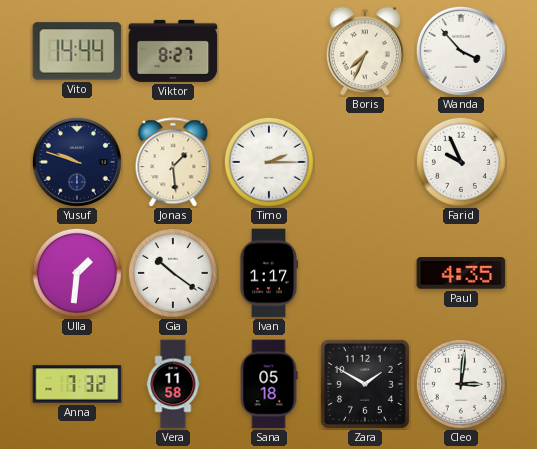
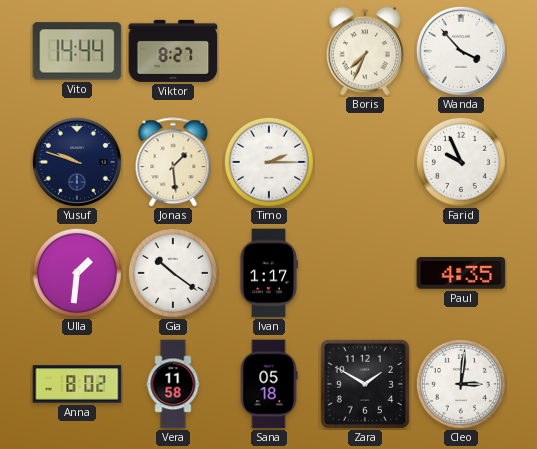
Anna: 7:32 -> 8:02 (77, 384)
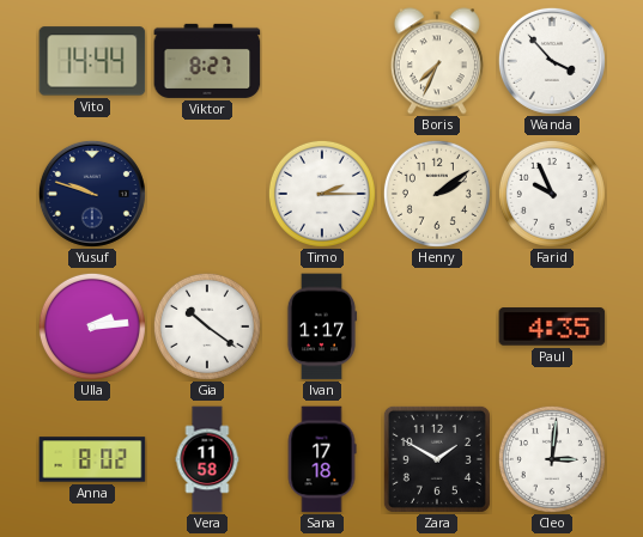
Jonas: 1:29 -> none (173, 162)
Henry: none -> 2:09 (437, 194)
Ulla: 1:31 -> 2:14 (92, 327)
Sana: 05:18 -> 17:18 (322, 459)
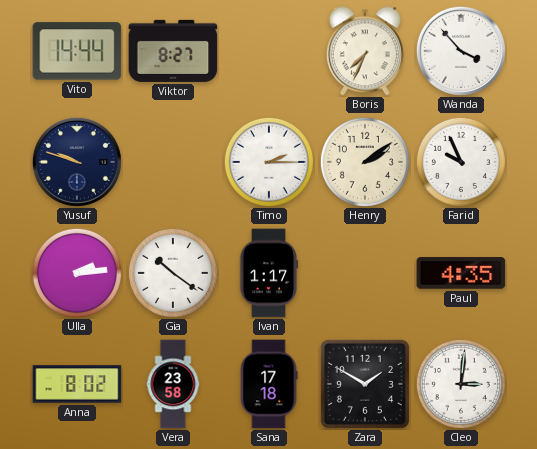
Vera: 11:58 -> 23:58 (173, 384)
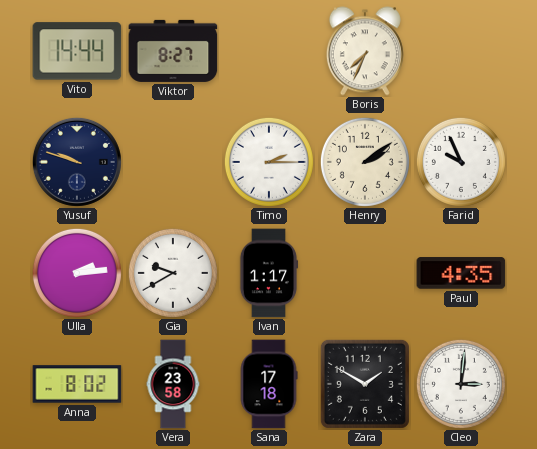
Wanda: 3:53 -> none (461, 51)
Gia: 10:21 -> 9:40 (173, 273)
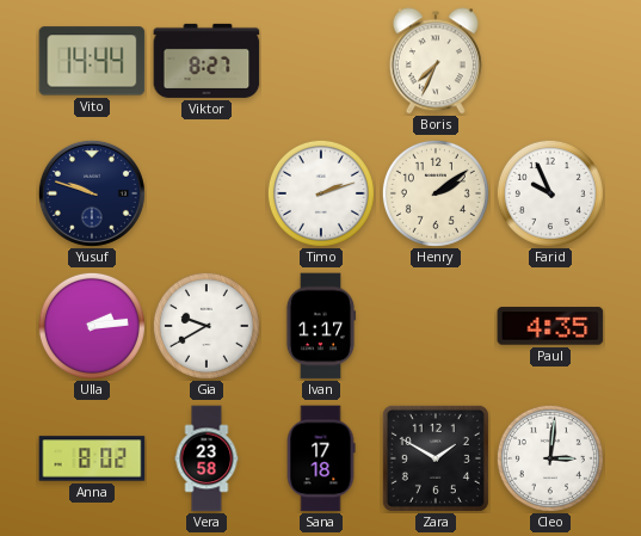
Timo: 2:15 -> 2:12 (321, 193)
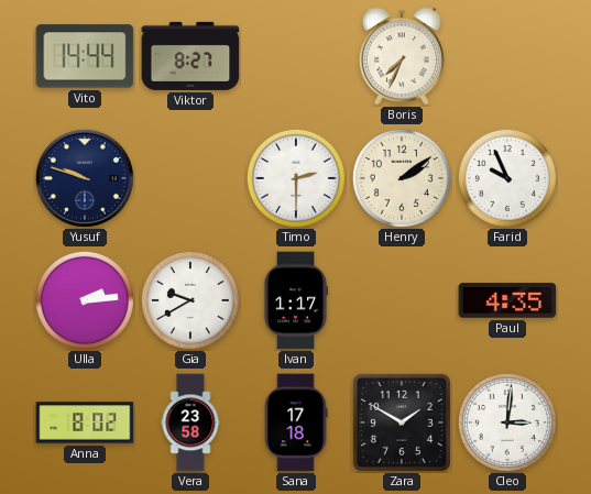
Timo: 2:12 -> 2:30 (296, 178)
